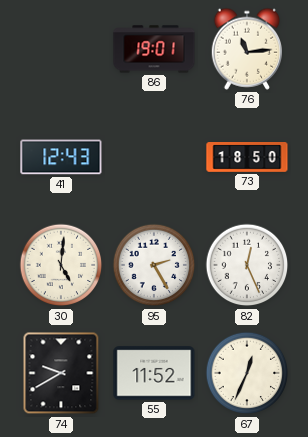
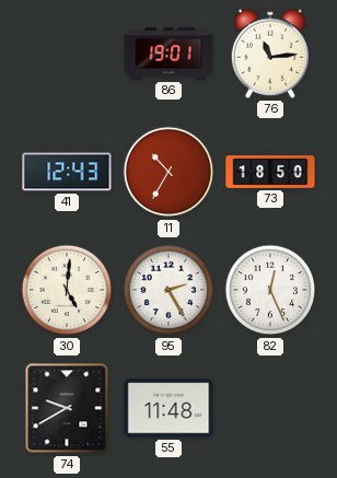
11: none -> 10:35 (168, 172)
55: 11:52 -> 11:48 (168, 408)
67: 12:34 -> none (247, 373)
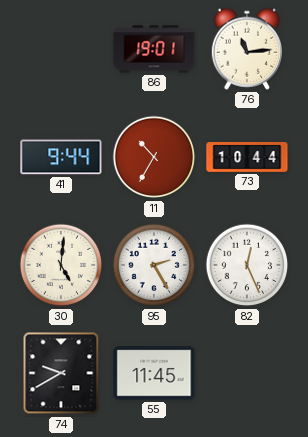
41: 12:43 -> 9:44 (61, 157)
73: 18:50 -> 10:44 (247, 158)
55: 11:48 -> 11:45 (154, 373)
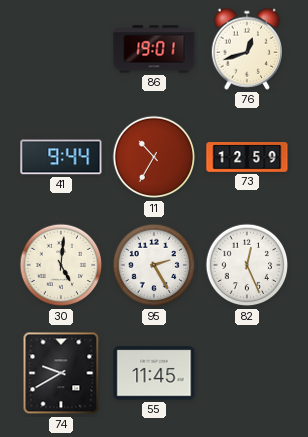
76: 11:14 -> 12:42 (246, 49)
73: 10:44 -> 12:59 (247, 158)
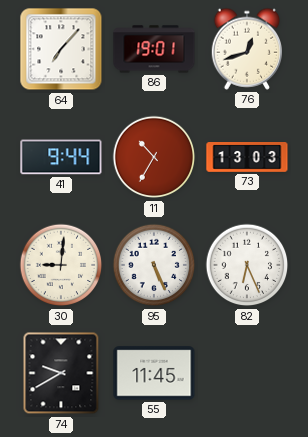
64: none -> 7:07 (61, 49)
73: 12:59 -> 13:03 (247, 158)
30: 5:01 -> 9:01 (61, 265)
95: 2:25 -> 5:26 (154, 265)
82: 12:26 -> 6:26 (247, 265)
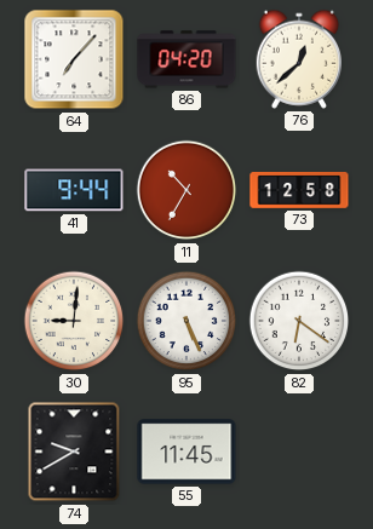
86: 19:01 -> 04:20 (187, 59)
76: 12:42 -> 12:38 (298, 59)
73: 13:03 -> 12:58 (299, 191)
82: 6:26 -> 6:21 (299, 321)
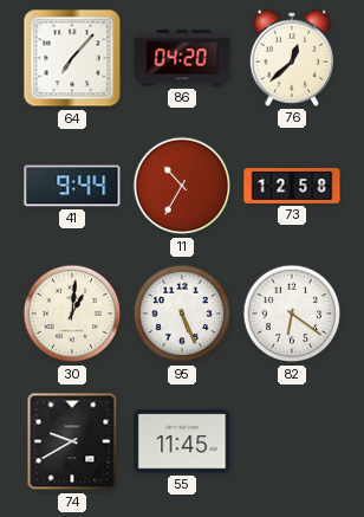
30: 9:01 -> 1:01 (72, 314)
